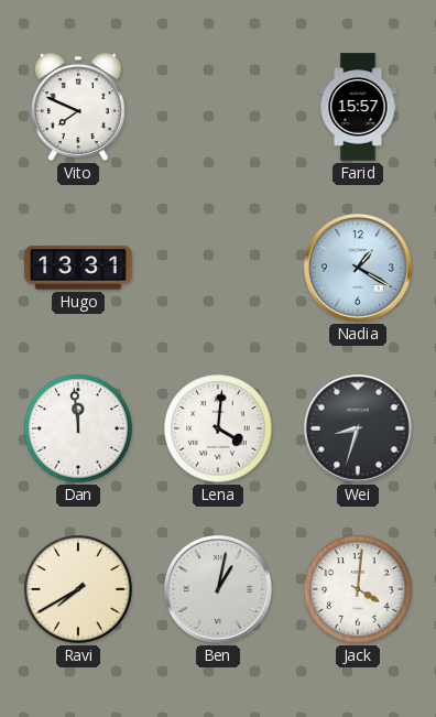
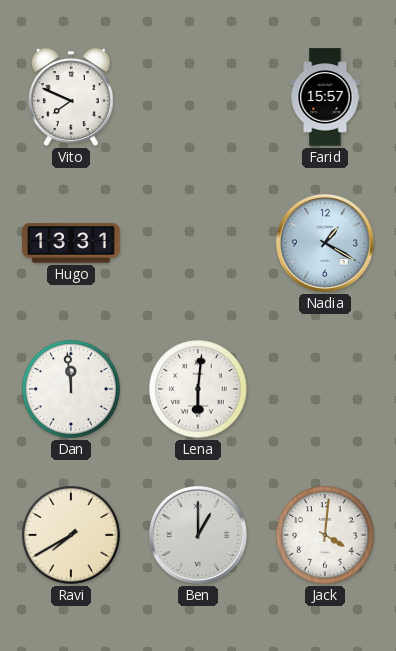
Lena: 4:01 -> 6:01 (198, 389)
Wei: 8:33 -> none (358, 428)
Ben: 1:02 -> 1:00 (198, 535)
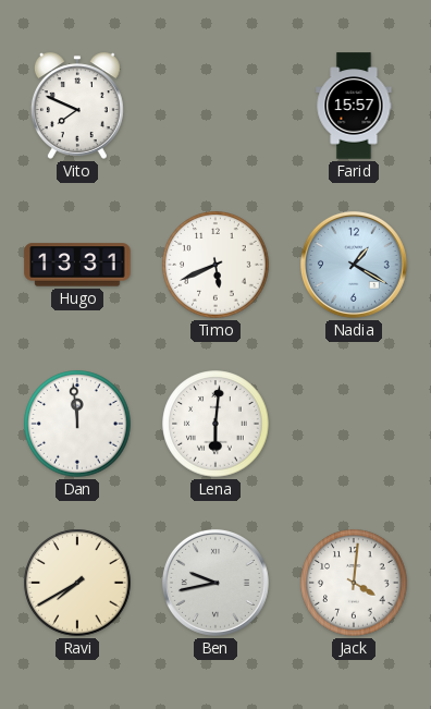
Timo: none -> 5:41 (215, 265)
Ben: 1:00 -> 9:43 (215, 583)
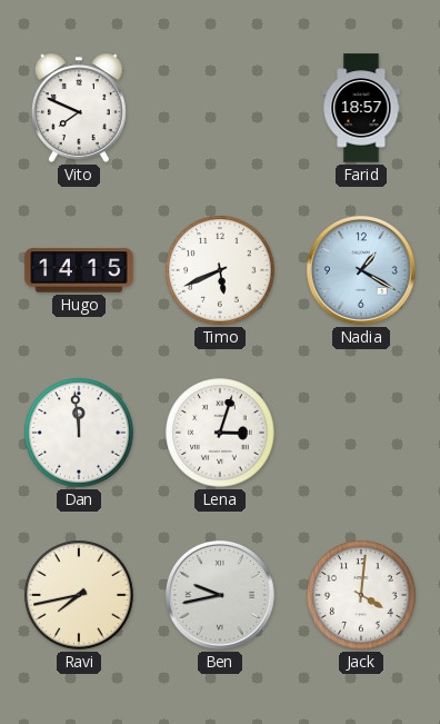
Farid: 15:57 -> 18:57 (361, 108)
Hugo: 13:31 -> 14:15 (79, 270)
Lena: 6:01 -> 3:03 (220, 433)
Ravi: 7:40 -> 7:43 (79, 595)
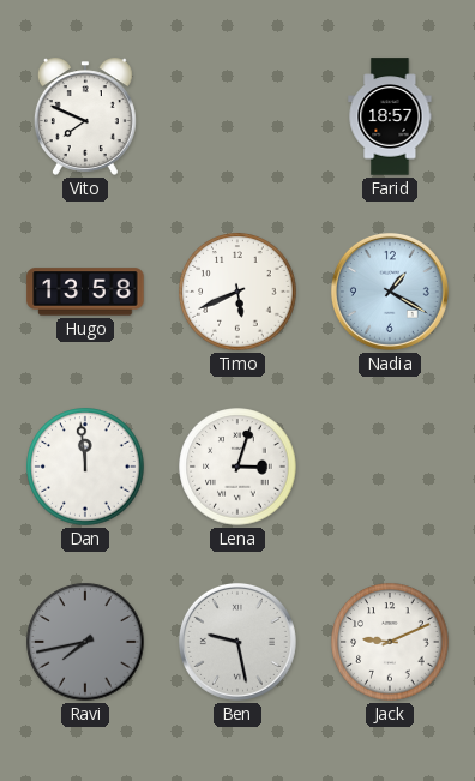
Hugo: 14:15 -> 13:58 (85, 292)
Ravi dial: cream -> grey (85, 642)
Ben: 9:43 -> 9:28 (237, 642)
Jack: 4:01 -> 9:11 (390, 642)
